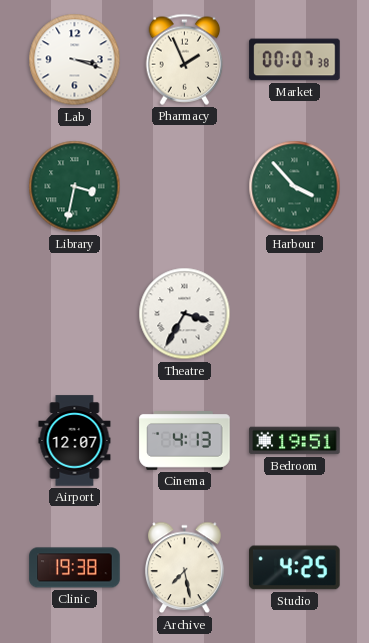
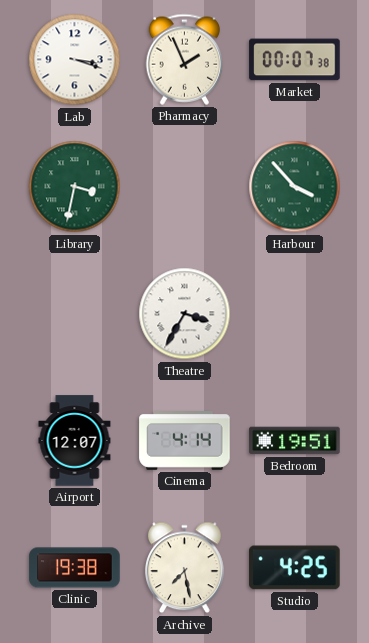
Cinema: 4:13 -> 4:14 (185, 441)
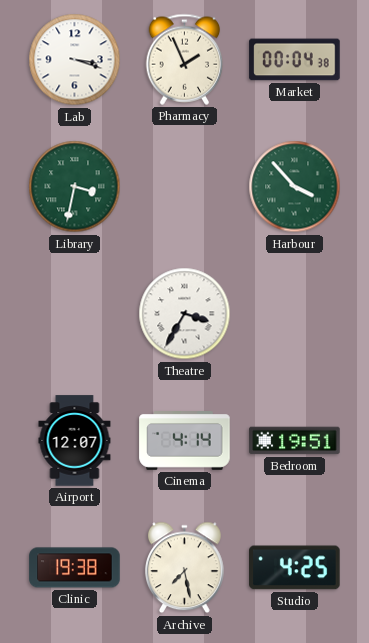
Market: 00:07 -> 00:04 (295, 60)
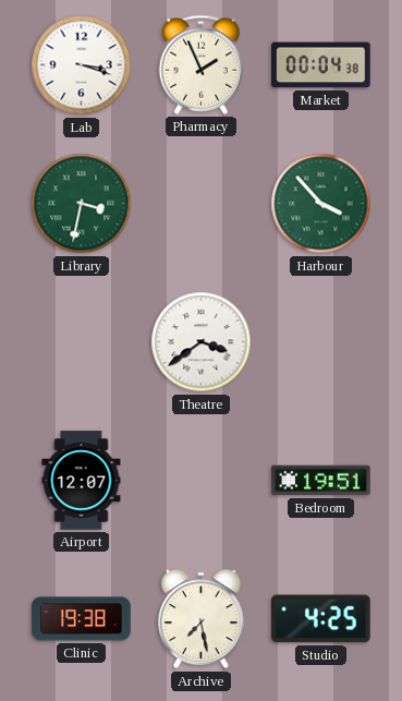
Theatre: 3:35 -> 3:39 (202, 342)
Cinema: 4:14 -> none (185, 441)
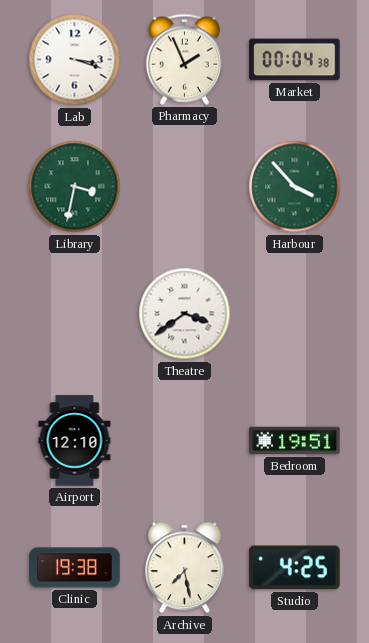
Airport: 12:07 -> 12:10 (75, 441)
